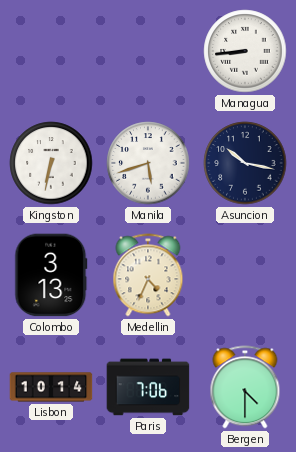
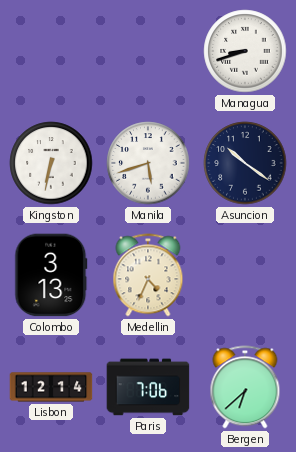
Managua: 8:44 -> 8:42 (245, 51)
Asuncion: 10:17 -> 10:21 (245, 163)
Lisbon: 10:14 -> 12:14 (51, 387)
Bergen: 4:30 -> 6:38 (245, 387)
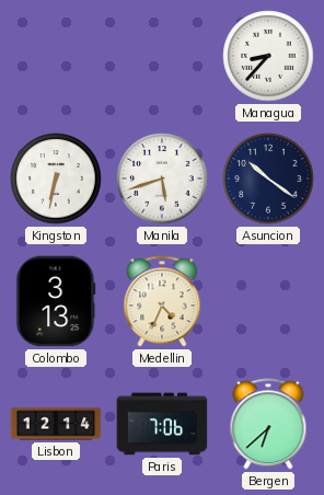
Managua: 8:42 -> 8:37 (268, 56)
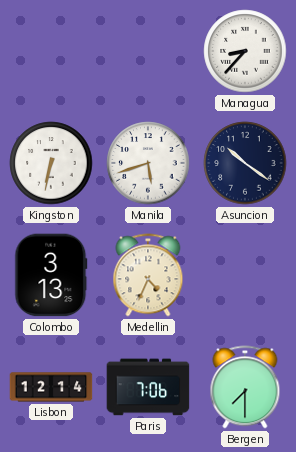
Bergen: 6:38 -> 7:30 (245, 387)
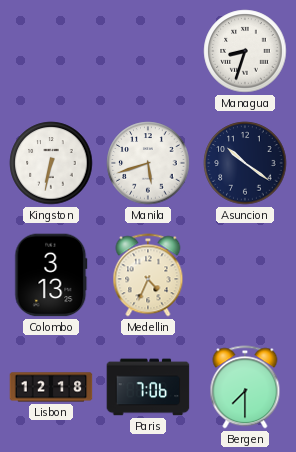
Managua: 8:37 -> 8:33 (245, 51)
Lisbon: 12:14 -> 12:18 (51, 387)
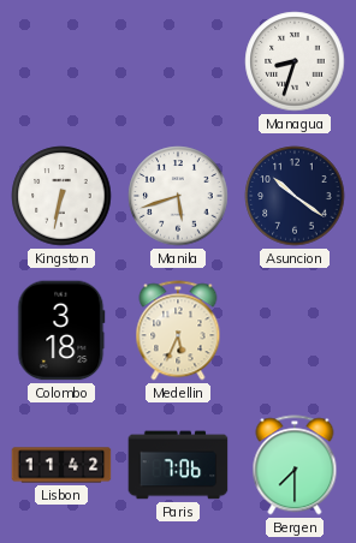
Colombo: 3:13 -> 3:18 (61, 330)
Medellin: 4:34 -> 5:34 (178, 330)
Lisbon: 12:18 -> 11:42 (61, 465)
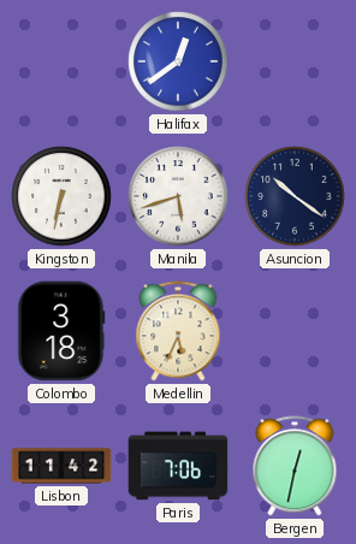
Halifax: none -> 12:39 (178, 61)
Managua: 8:33 -> none (295, 61)
Bergen: 7:30 -> 12:32 (295, 466)
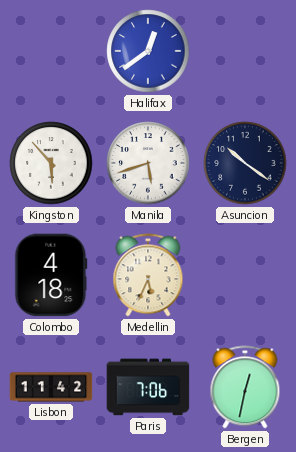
Kingston: 6:32 -> 5:53 (51, 163)
Colombo: 3:18 -> 4:18 (51, 275)
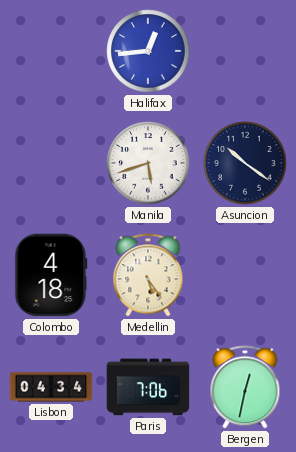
Halifax: 12:39 -> 12:44 (148, 51)
Kingston: 5:53 -> none (51, 163)
Medellin: 5:34 -> 5:24 (148, 275)
Lisbon: 11:42 -> 04:34 (51, 387)
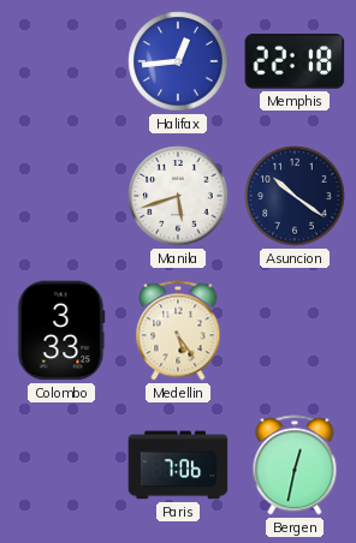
Memphis: none -> 22:18 (295, 61)
Colombo: 4:18 -> 3:33 (61, 330)
Lisbon: 04:34 -> none (51, 387)
